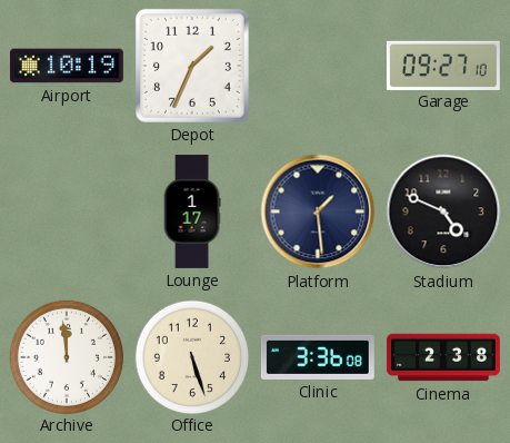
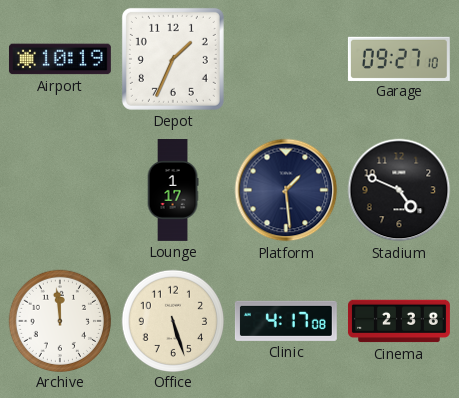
Clinic: 3:36 -> 4:17 (286, 321)
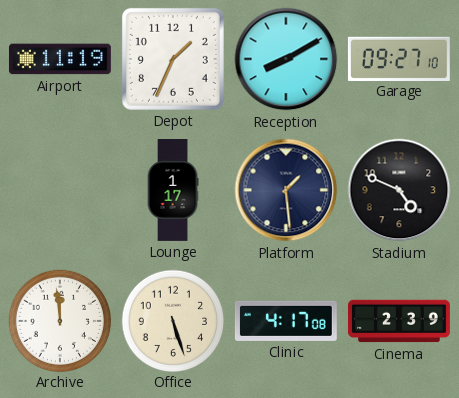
Airport: 10:19 -> 11:19 (60, 59)
Reception: none -> 8:10 (286, 59)
Cinema: 2:38 -> 2:39 (399, 321)
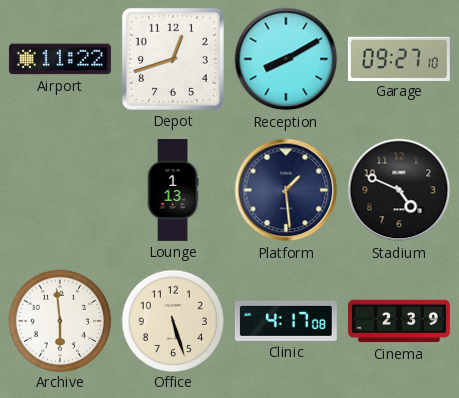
Airport: 11:19 -> 11:22 (60, 59)
Depot: 1:34 -> 12:42 (173, 59)
Lounge: 1:17 -> 1:13 (173, 191)
Archive: 11:59 -> 5:59 (59, 320)
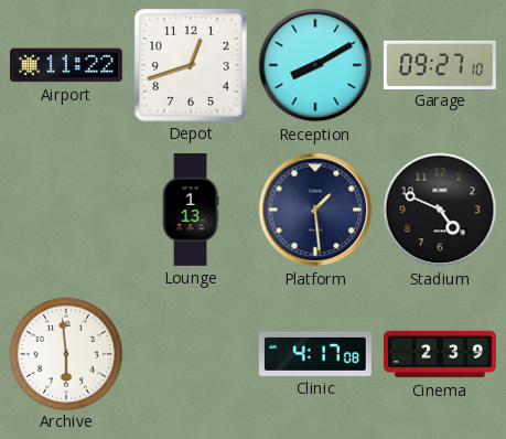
Office: 5:27 -> none (172, 320)
